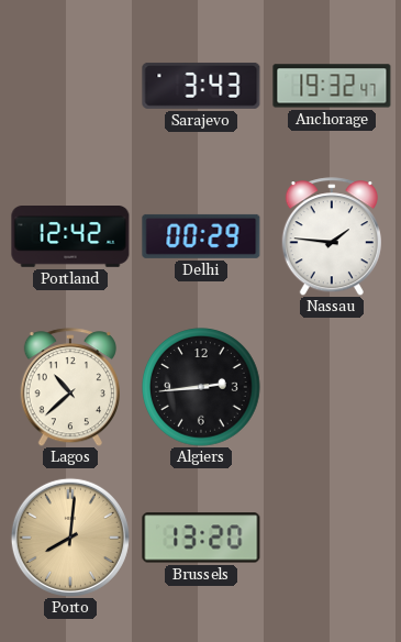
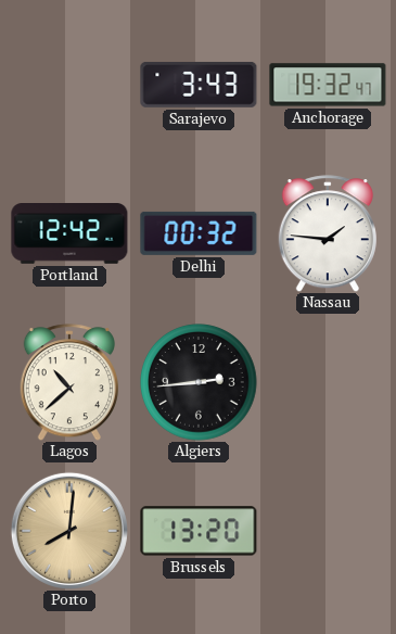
Delhi: 00:29 -> 00:32 (199, 233)
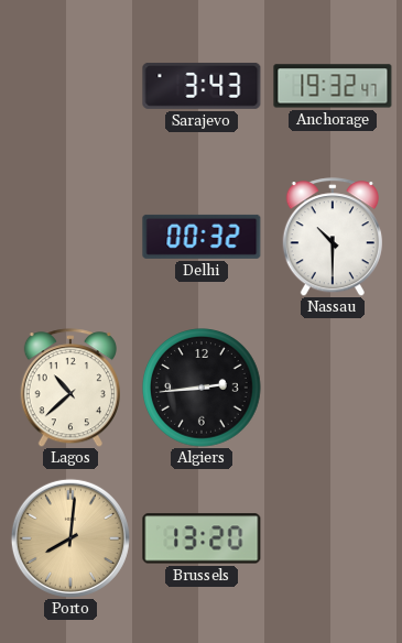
Portland: 12:42 -> none (69, 234)
Nassau: 1:46 -> 10:30 (333, 237)
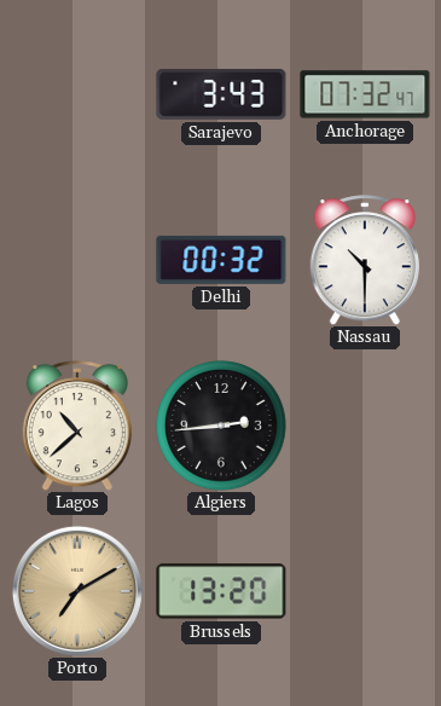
Anchorage: 19:32 -> 07:32 (365, 94)
Porto: 8:01 -> 7:10 (77, 591)
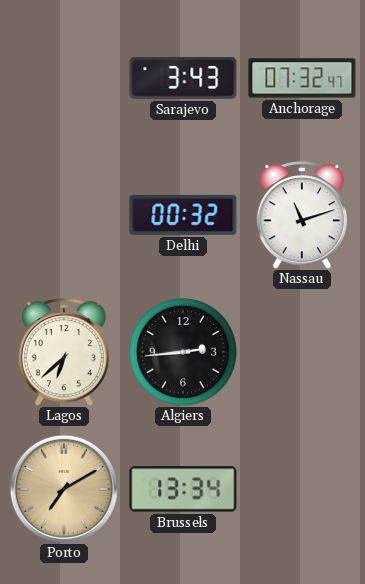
Nassau: 10:30 -> 11:12 (302, 215)
Lagos: 10:38 -> 6:38 (64, 352)
Brussels: 13:20 -> 13:34 (183, 489)
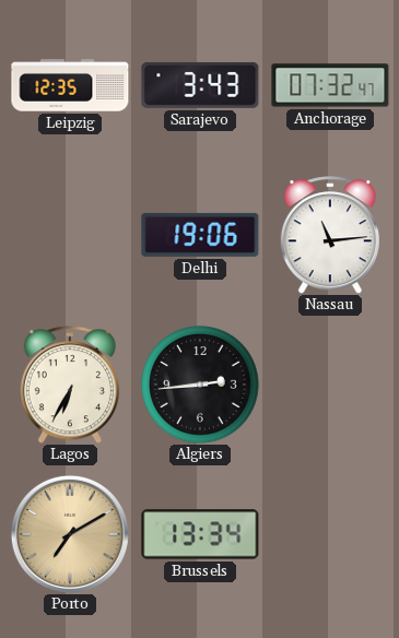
Leipzig: none -> 12:35 (70, 85)
Delhi: 00:32 -> 19:06 (200, 235)
Nassau: 11:12 -> 11:14 (330, 235)
Lagos: 6:38 -> 6:35 (70, 385)
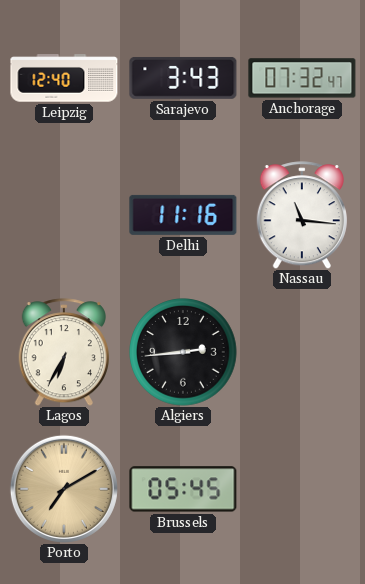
Leipzig: 12:35 -> 12:40 (64, 78)
Delhi: 19:06 -> 11:16 (183, 215)
Nassau: 11:14 -> 11:16 (302, 215)
Brussels: 13:34 -> 05:45 (183, 489)
